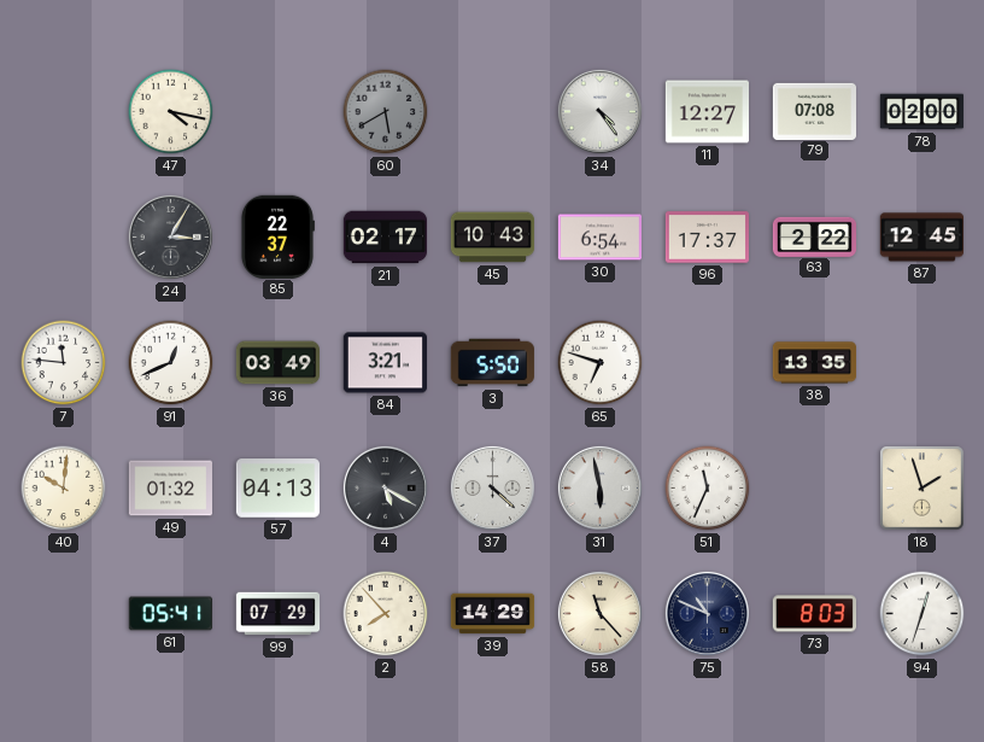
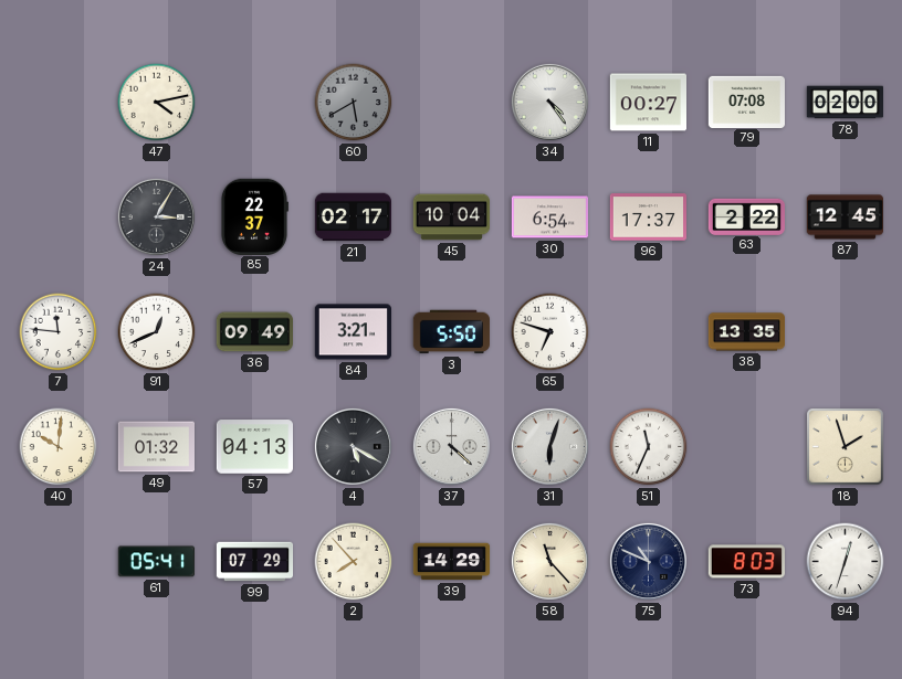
47: 4:17 -> 4:13 (157, 103)
11: 12:27 -> 00:27 (648, 103)
45: 10:43 -> 10:04 (451, 218)
36: 03:49 -> 09:49 (254, 332)
31: 5:58 -> 6:03 (549, 446)
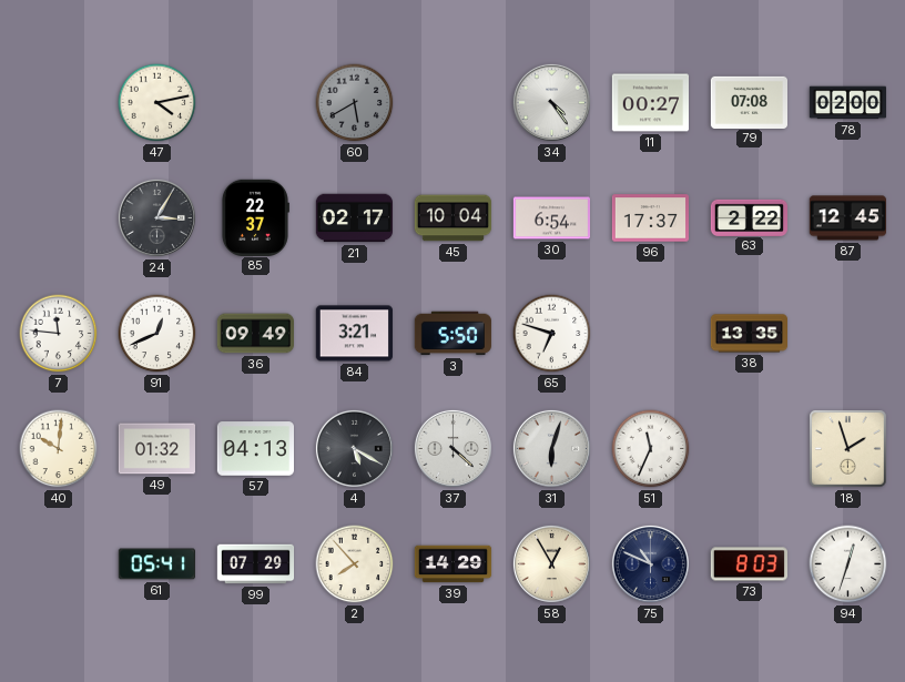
58: 11:23 -> 12:55 (551, 563)
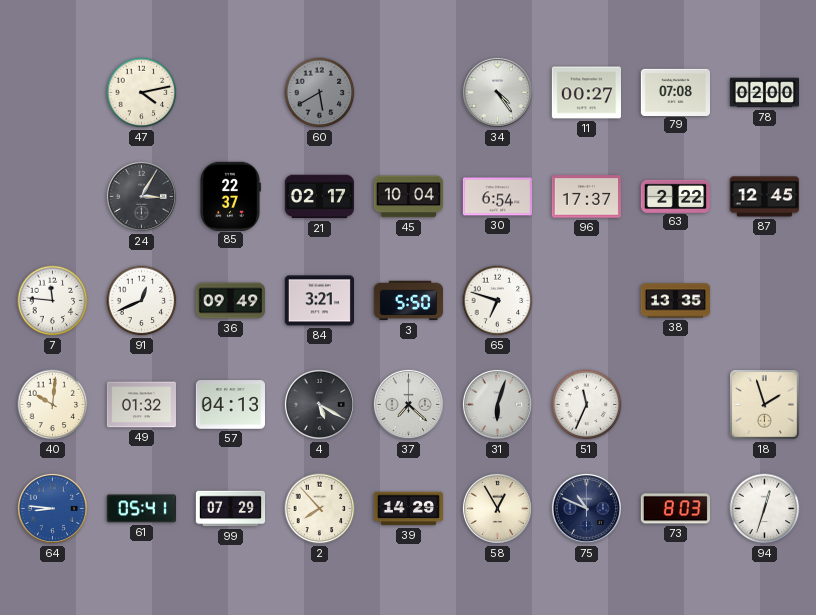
37: 4:22 -> 7:22 (408, 404)
64: none -> 8:46 (52, 508)
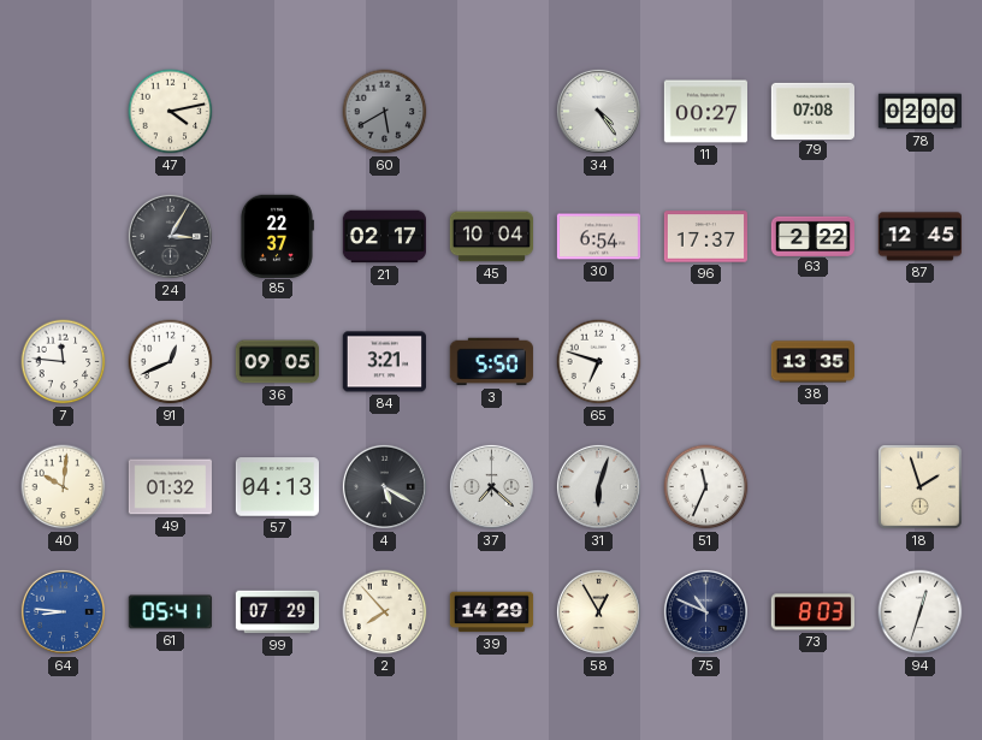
36: 09:49 -> 09:05 (277, 362)
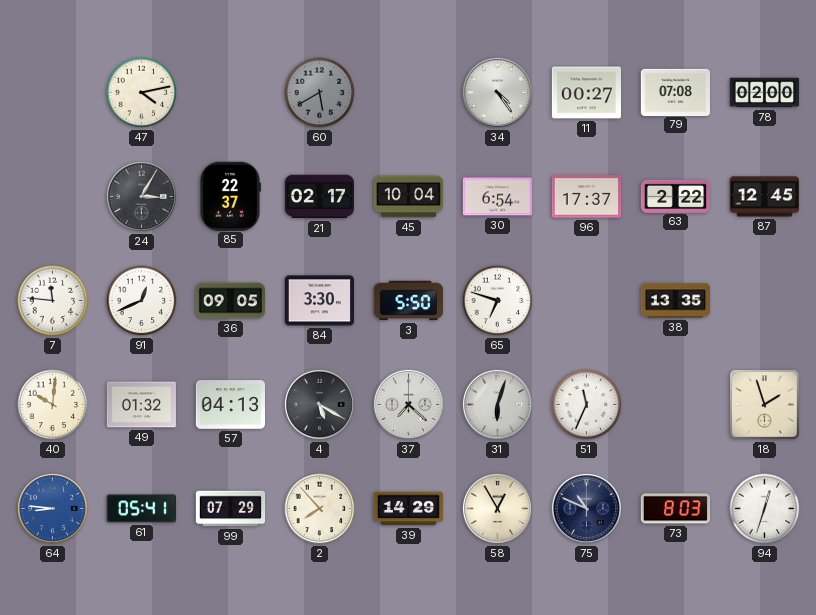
84: 3:21 -> 3:30 (319, 301)
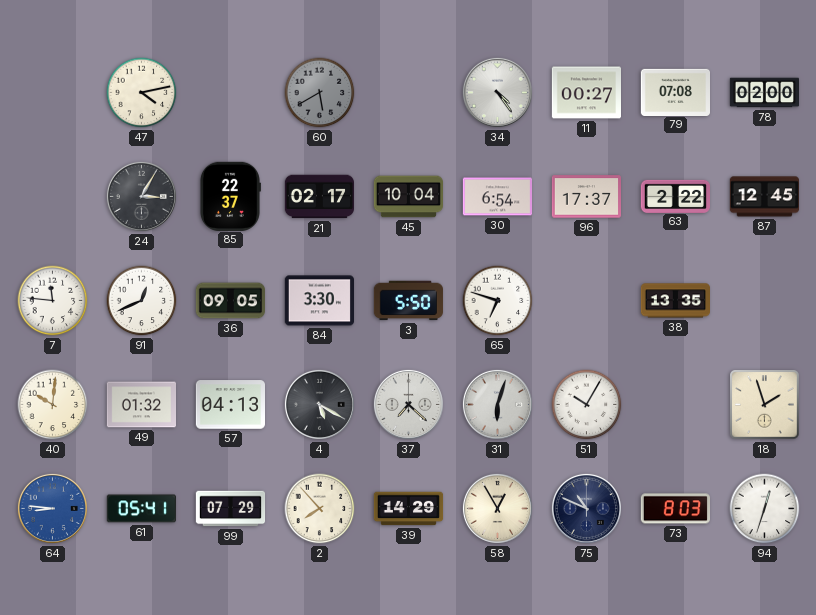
51: 11:34 -> 10:05 (587, 405)
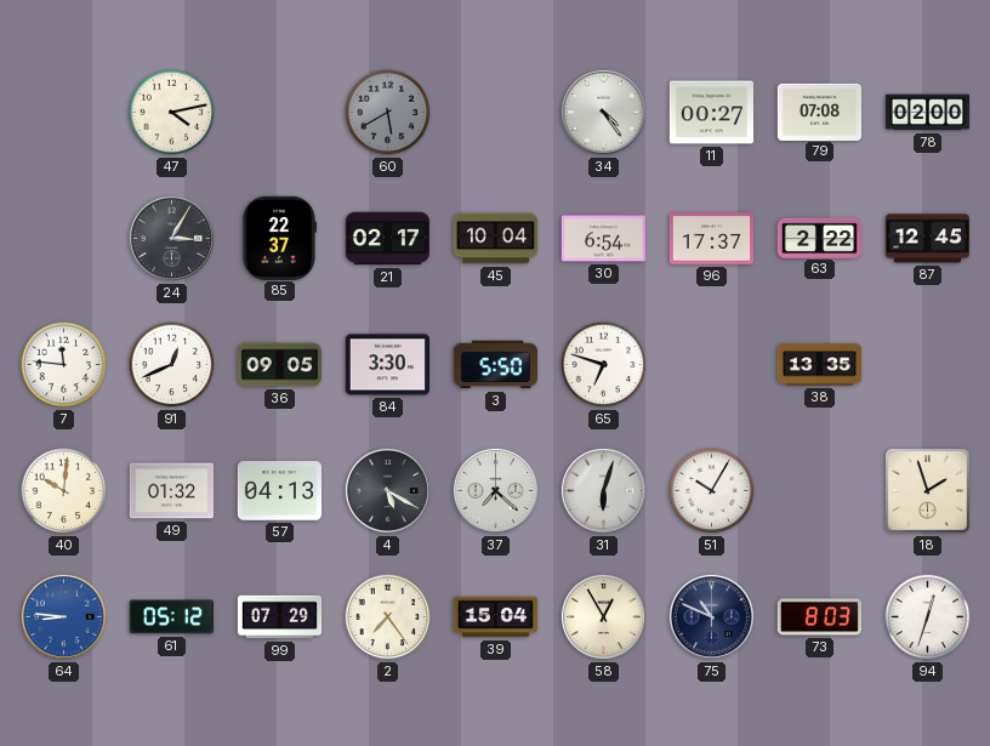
61: 05:41 -> 05:12 (171, 617)
2: 7:53 -> 7:24 (388, 617)
39: 14:29 -> 15:04 (496, 617)
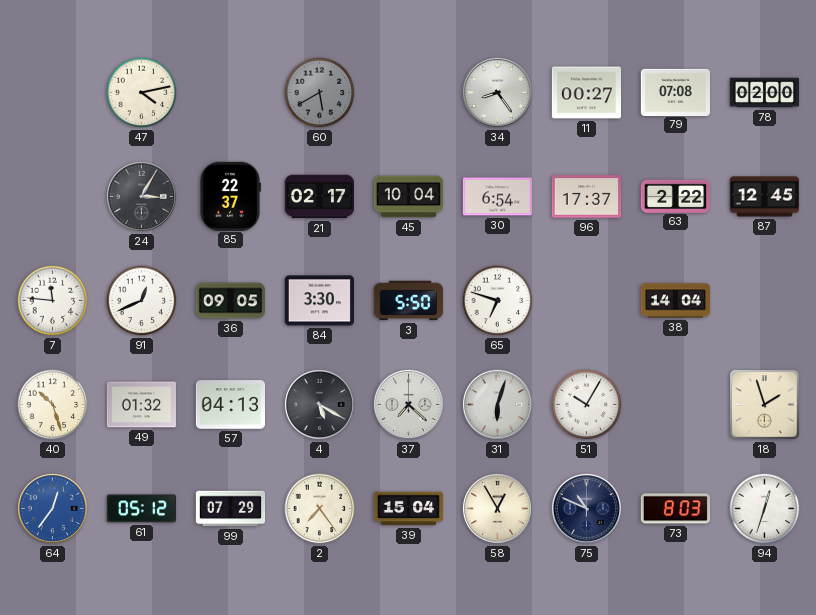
34: 4:24 -> 8:24 (497, 92)
38: 13:35 -> 14:04 (675, 301)
40: 10:01 -> 10:27 (53, 405)
64: 8:46 -> 12:36 (52, 508)
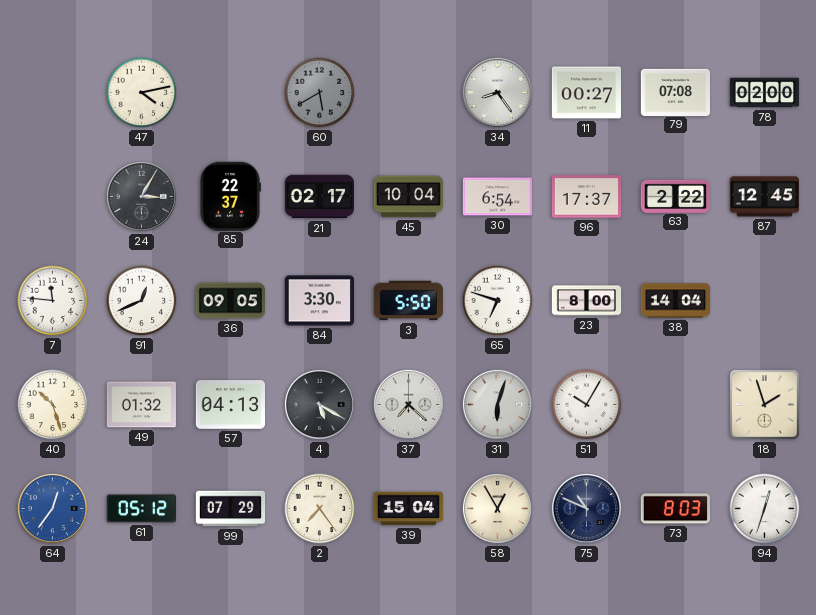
23: none -> 8:00 (587, 301)
